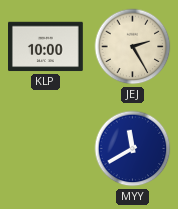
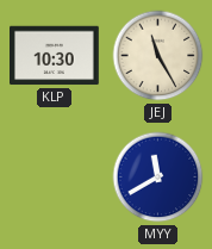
KLP: 10:00 -> 10:30 (55, 56)
JEJ: 2:25 -> 11:25 (158, 56)
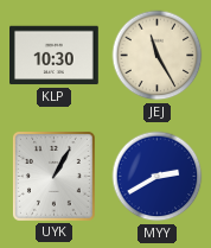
UYK: none -> 1:05 (53, 176)
MYY: 11:40 -> 2:40 (158, 177)
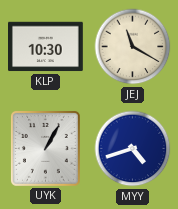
JEJ: 11:25 -> 11:20 (133, 47)
MYY: 2:40 -> 4:42 (133, 149)
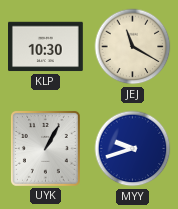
MYY: 4:42 -> 9:42 (133, 149)
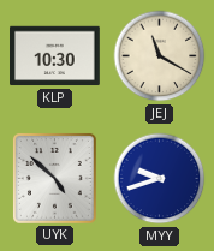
UYK: 1:05 -> 4:52 (54, 178)
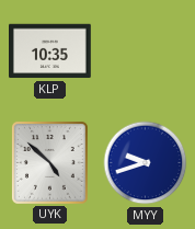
KLP: 10:30 -> 10:35 (50, 51)
JEJ: 11:20 -> none (160, 56)
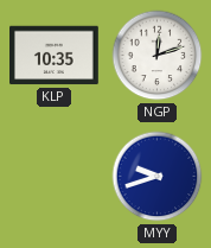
NGP: none -> 12:12 (158, 56)
UYK: 4:52 -> none (49, 162)
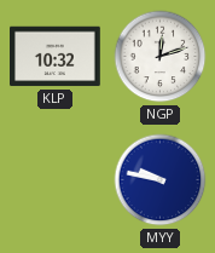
KLP: 10:35 -> 10:32 (56, 57)
MYY: 9:42 -> 9:47 (161, 180)
